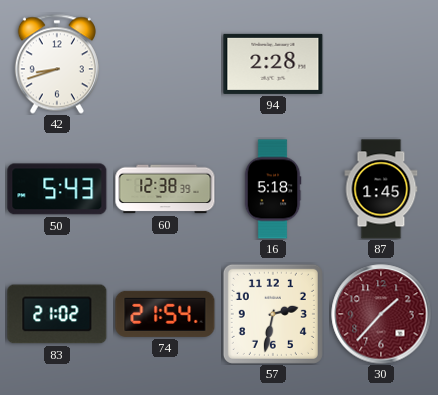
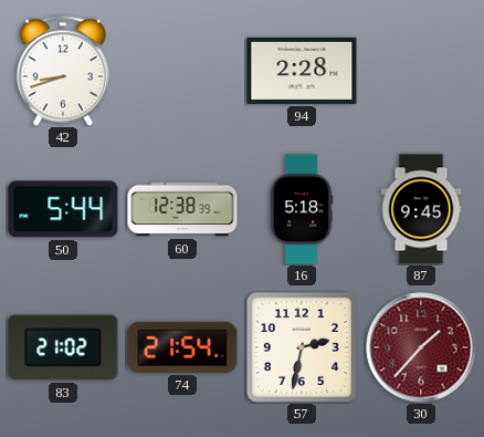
50: 5:43 -> 5:44 (63, 209)
87: 1:45 -> 9:45 (421, 209)
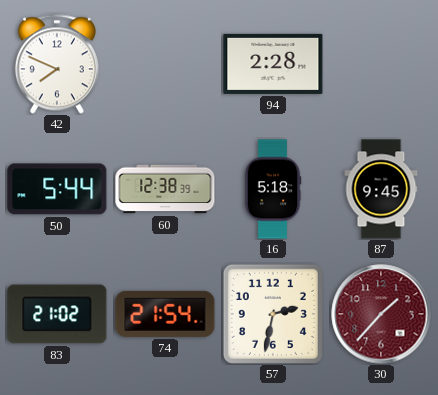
42: 8:42 -> 7:49 (57, 64)
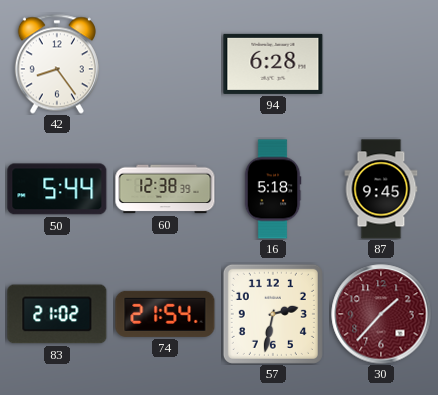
42: 7:49 -> 8:24 (57, 64)
94: 2:28 -> 6:28 (273, 64)
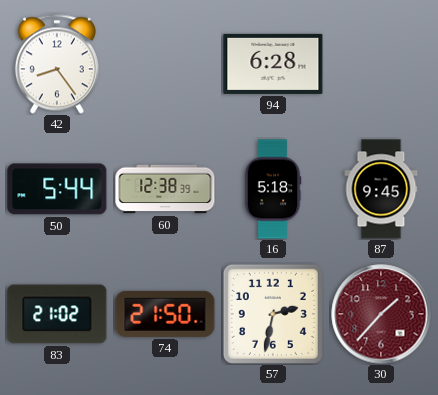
74: 21:54 -> 21:50 (165, 314)
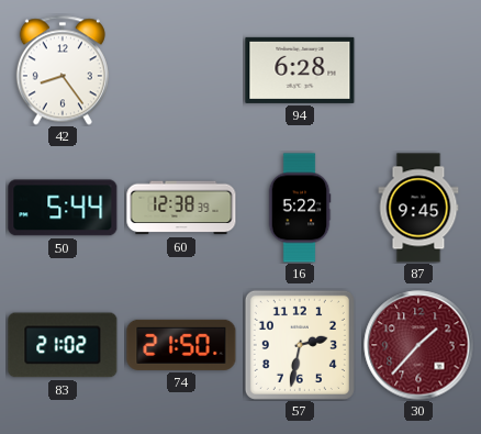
16: 5:18 -> 5:22 (300, 208)
